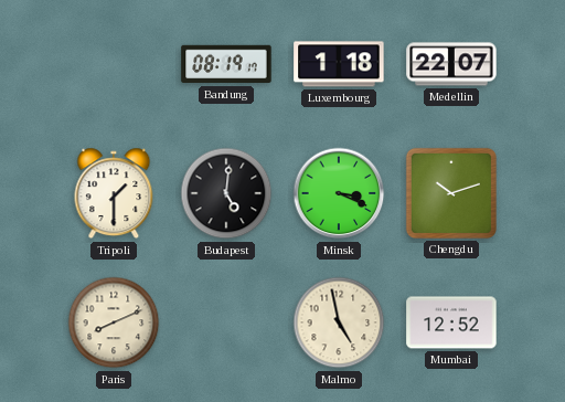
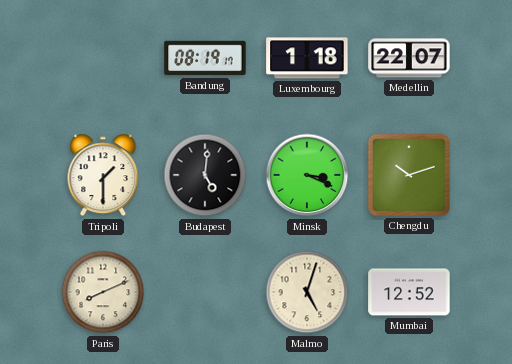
Malmo: 4:58 -> 5:03 (307, 292)
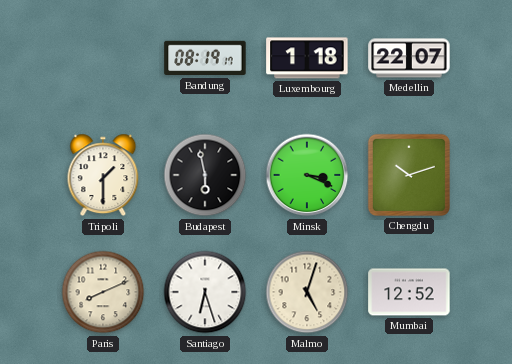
Budapest: 5:01 -> 5:58 (205, 175)
Santiago: none -> 6:27 (205, 292)
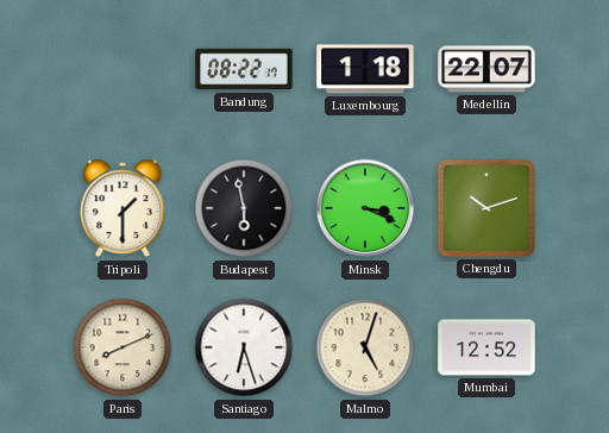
Bandung: 08:19 -> 08:22 (244, 69)
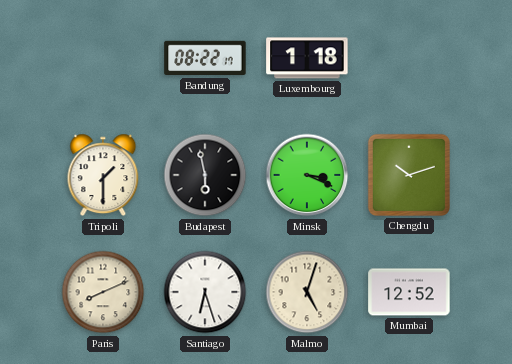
Medellin: 22:07 -> none (486, 69)
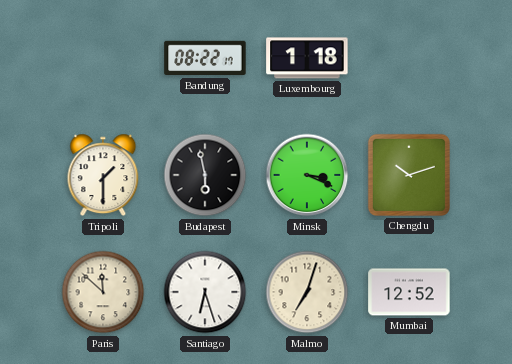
Paris: 8:11 -> 11:52 (103, 292)
Malmo: 5:03 -> 7:03 (307, 292)
